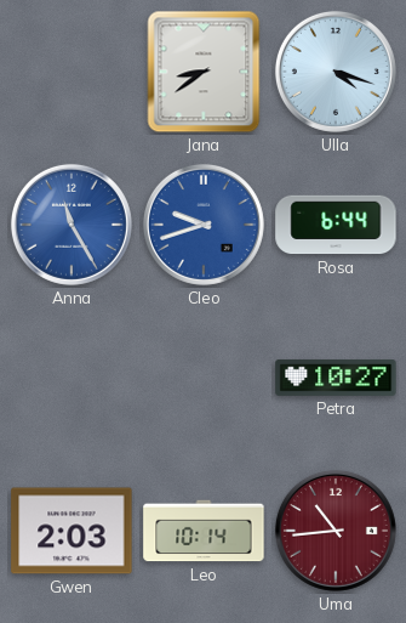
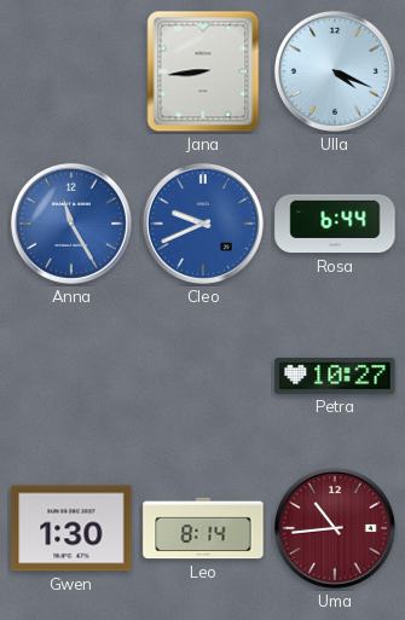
Jana: 8:39 -> 8:44 (203, 71)
Ulla: 4:18 -> 4:19 (335, 71)
Cleo: 9:42 -> 9:41 (203, 224)
Gwen: 2:03 -> 1:30 (71, 528)
Leo: 10:14 -> 8:14 (203, 528)
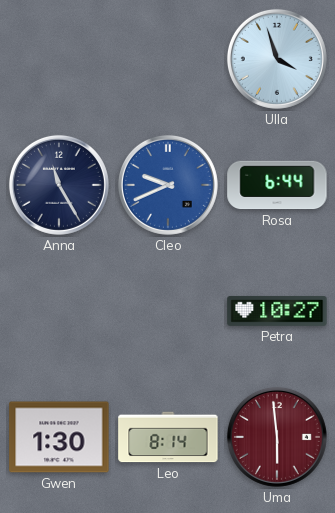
Jana: 8:44 -> none (203, 71)
Ulla: 4:19 -> 3:57 (277, 59)
Anna dial: blue -> navy (59, 185)
Uma: 10:44 -> 5:59 (277, 437)
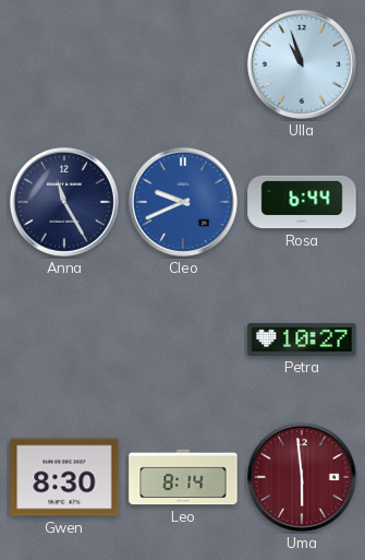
Ulla: 3:57 -> 10:57 (302, 64)
Gwen: 1:30 -> 8:30 (64, 477)
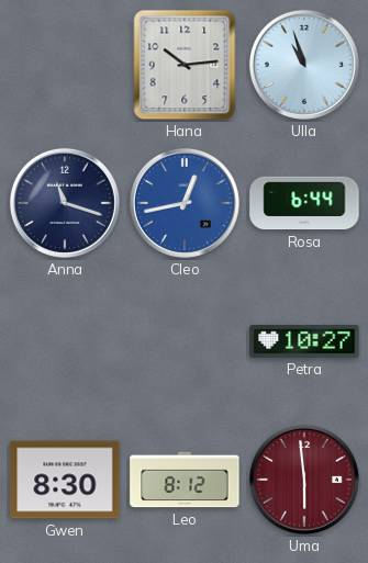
Hana: none -> 10:14 (185, 65)
Anna: 11:25 -> 11:18 (65, 203)
Cleo: 9:41 -> 12:43 (185, 203)
Leo: 8:14 -> 8:12 (185, 480)
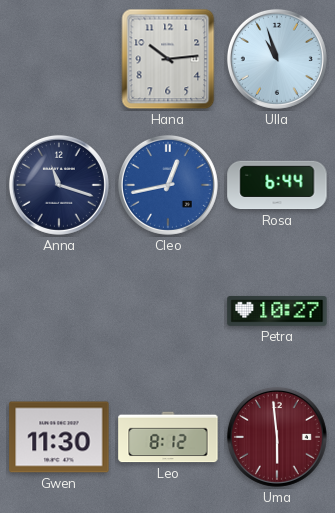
Gwen: 8:30 -> 11:30 (59, 437)
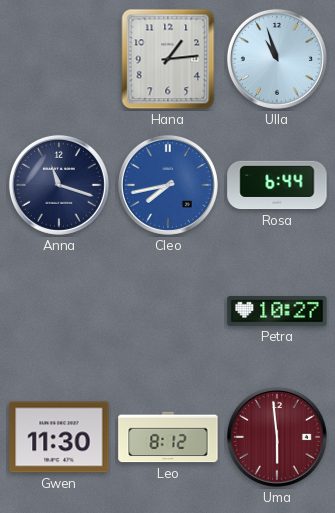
Hana: 10:14 -> 1:14 (168, 59)
Cleo: 12:43 -> 7:43 (168, 185)
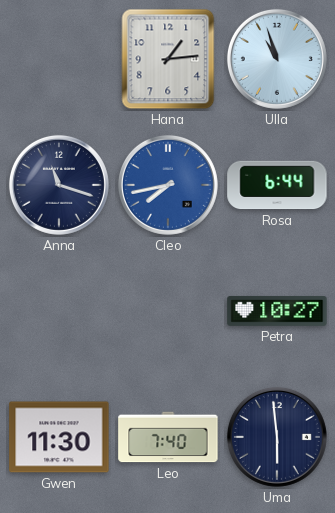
Leo: 8:12 -> 7:40 (168, 437)
Uma dial: burgundy -> navy (277, 437)
